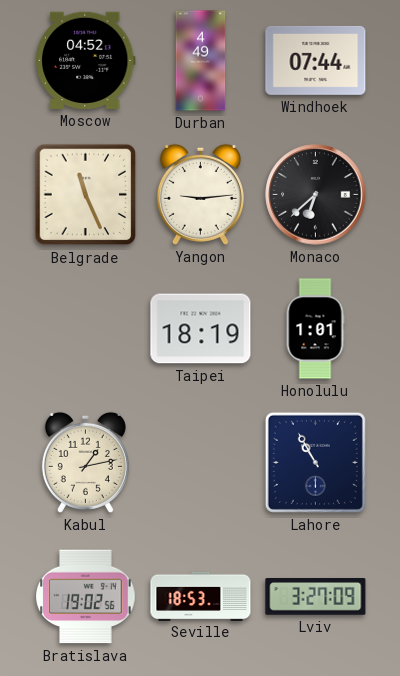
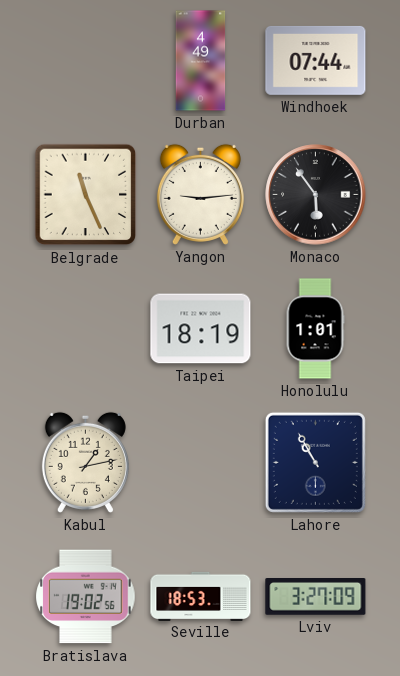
Moscow: 04:52 -> none (86, 60)
Monaco: 6:38 -> 5:54 (316, 195)
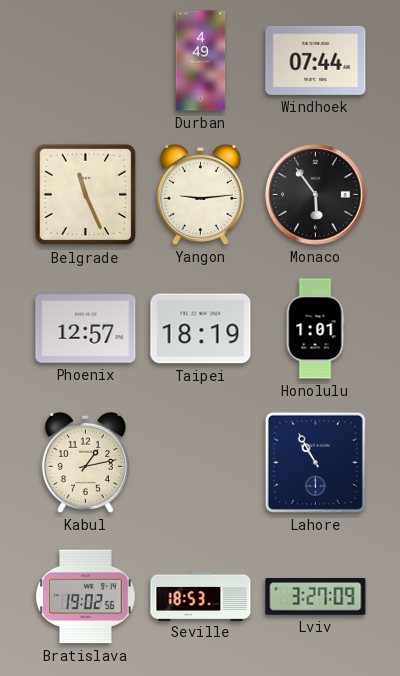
Phoenix: none -> 12:57 (86, 329)
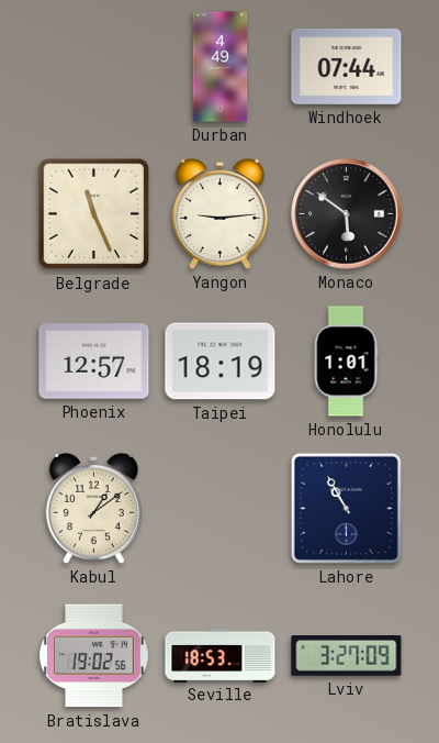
Monaco: 5:54 -> 5:51 (347, 214)
Kabul: 1:13 -> 1:09 (93, 508)
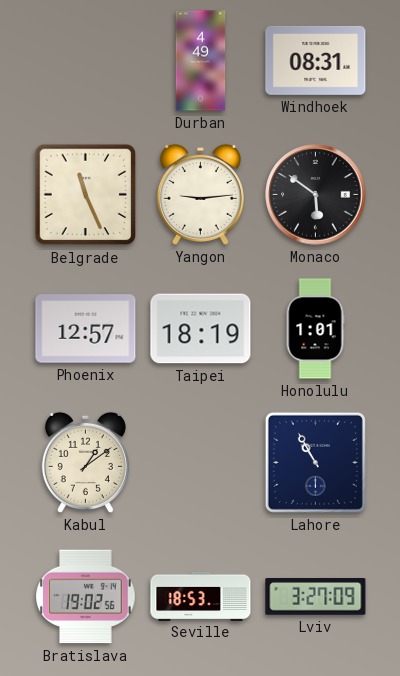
Windhoek: 07:44 -> 08:31 (316, 60)
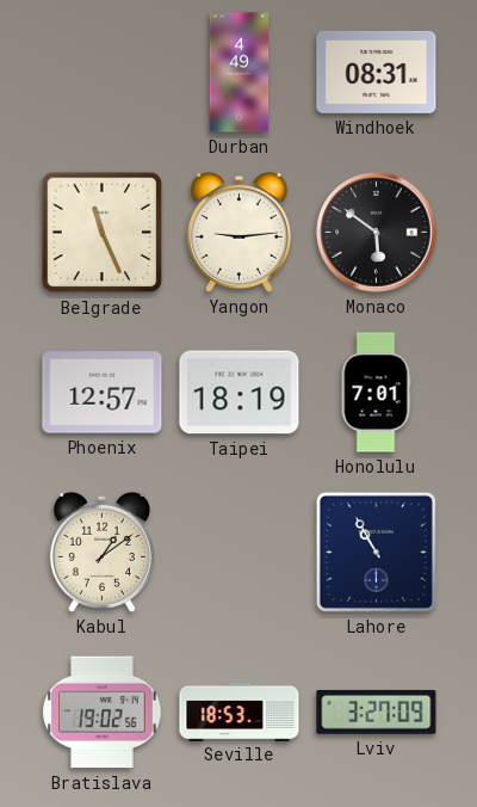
Honolulu: 1:01 -> 7:01 (376, 393)
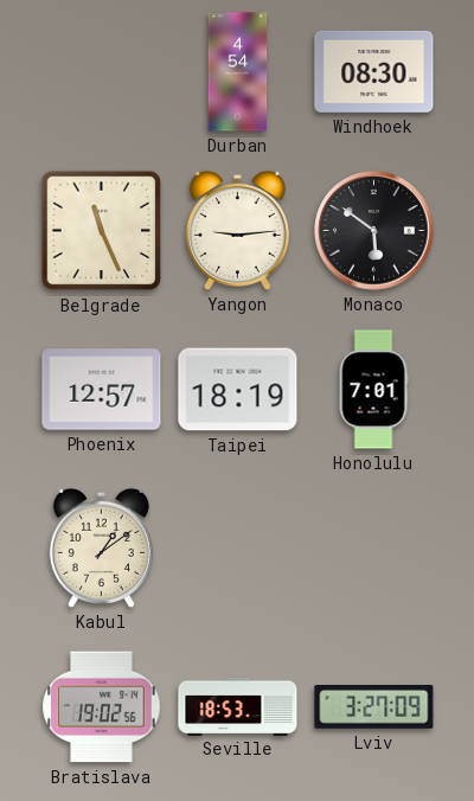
Durban: 4:49 -> 4:54 (238, 72)
Windhoek: 08:31 -> 08:30 (374, 71)
Lahore: 10:55 -> none (376, 552)
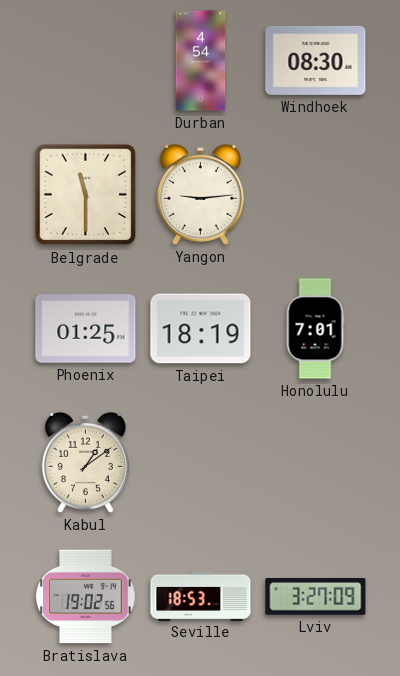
Belgrade: 11:26 -> 11:30 (86, 195)
Monaco: 5:51 -> none (374, 231)
Phoenix: 12:57 -> 01:25 (86, 329)
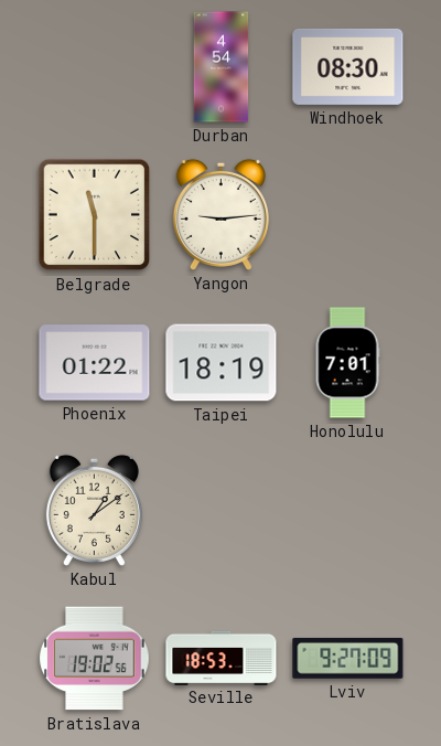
Phoenix: 01:25 -> 01:22 (95, 363)
Lviv: 3:27 -> 9:27 (348, 659)
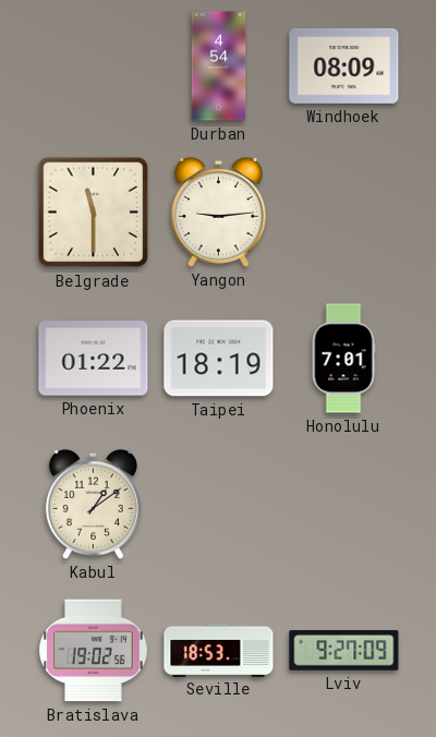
Windhoek: 08:30 -> 08:09 (344, 65)
